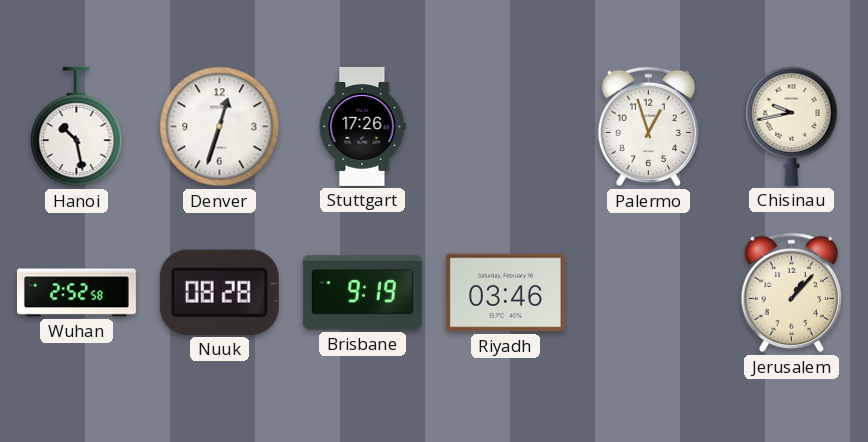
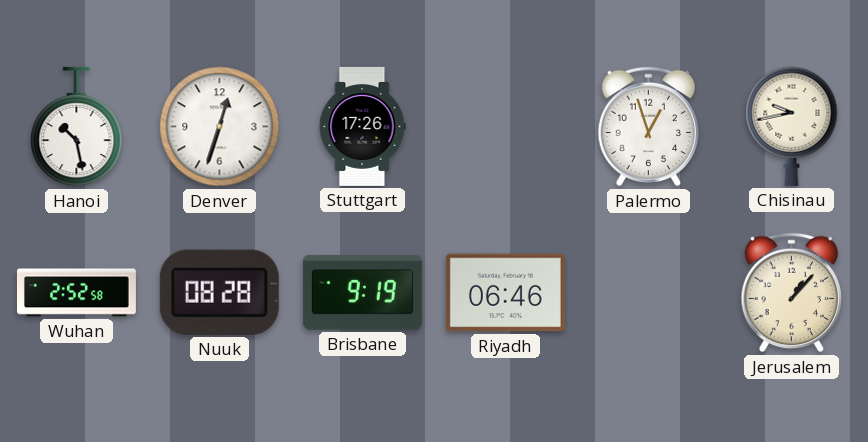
Riyadh: 03:46 -> 06:46 (505, 293)
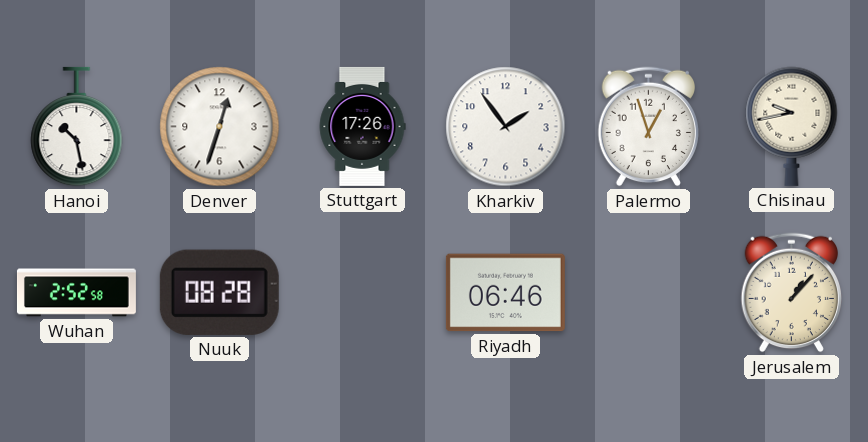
Kharkiv: none -> 1:54 (506, 127)
Brisbane: 9:19 -> none (362, 293)
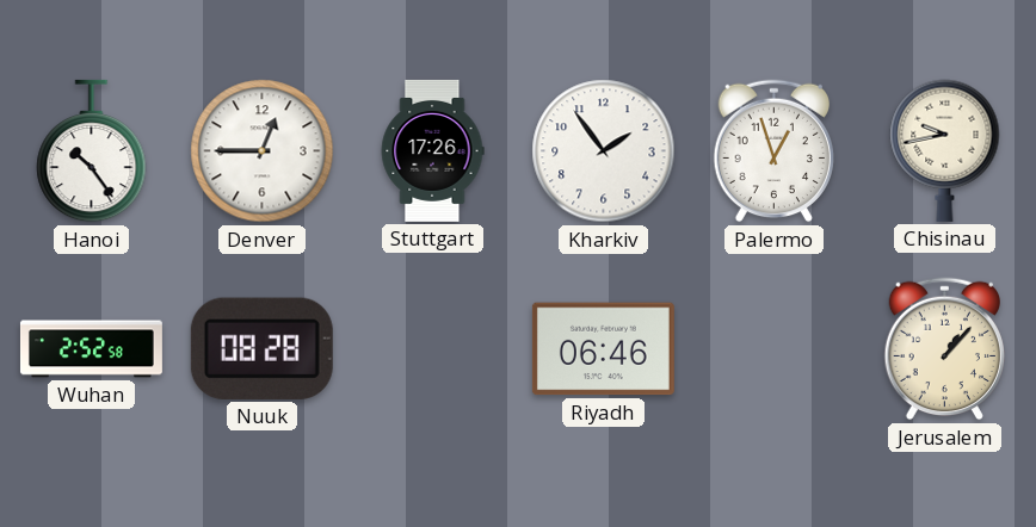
Hanoi: 10:28 -> 10:24 (92, 151)
Denver: 12:33 -> 12:45 (263, 151)
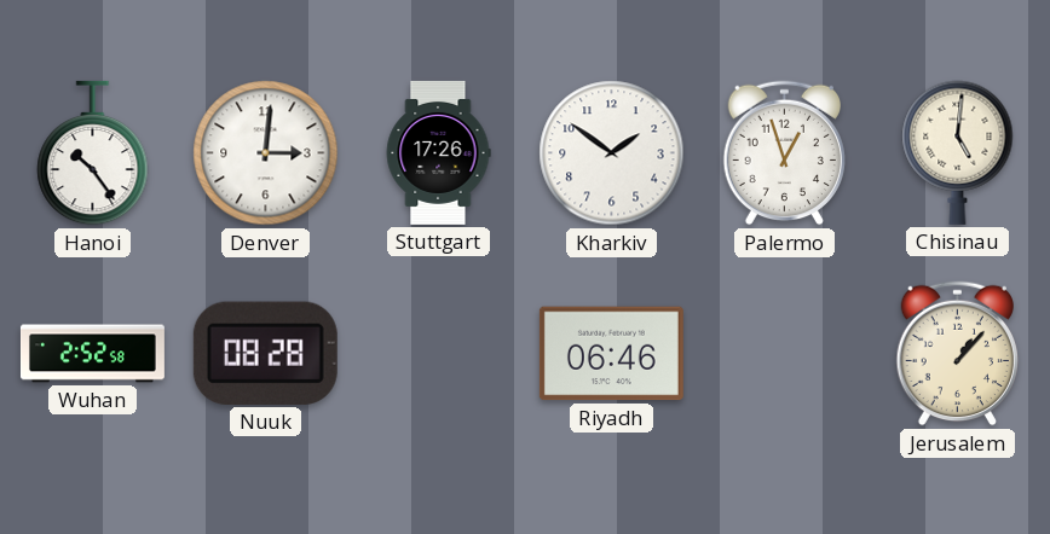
Denver: 12:45 -> 3:01 (266, 153)
Kharkiv: 1:54 -> 1:51 (612, 153)
Chisinau: 9:43 -> 5:01 (958, 152)
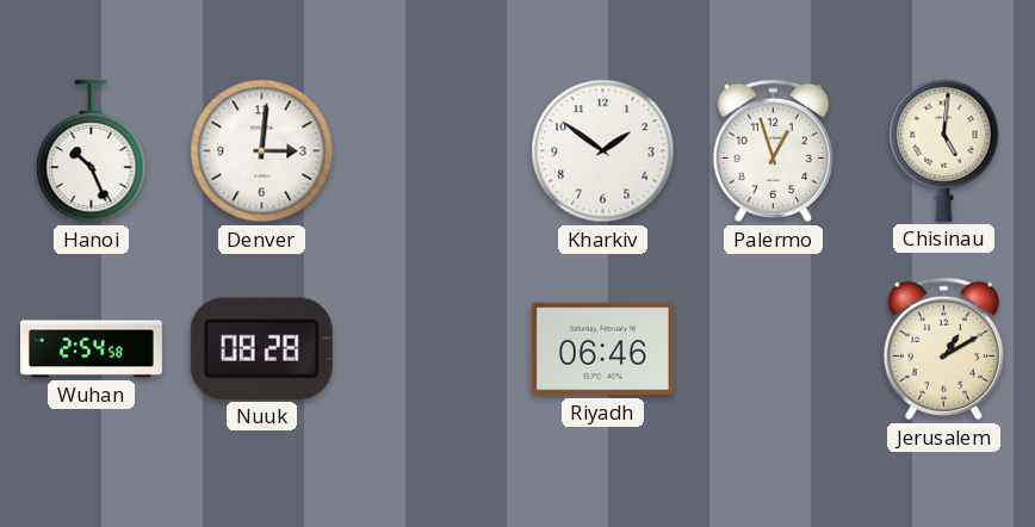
Hanoi: 10:24 -> 10:26 (92, 151)
Stuttgart: 17:26 -> none (438, 152)
Wuhan: 2:52 -> 2:54 (91, 349)
Jerusalem: 1:07 -> 1:10 (943, 349)
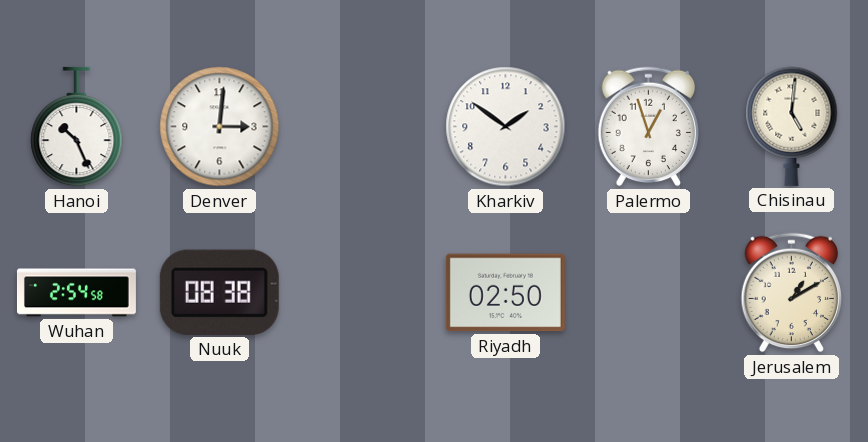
Nuuk: 08:28 -> 08:38 (219, 292)
Riyadh: 06:46 -> 02:50 (505, 293)
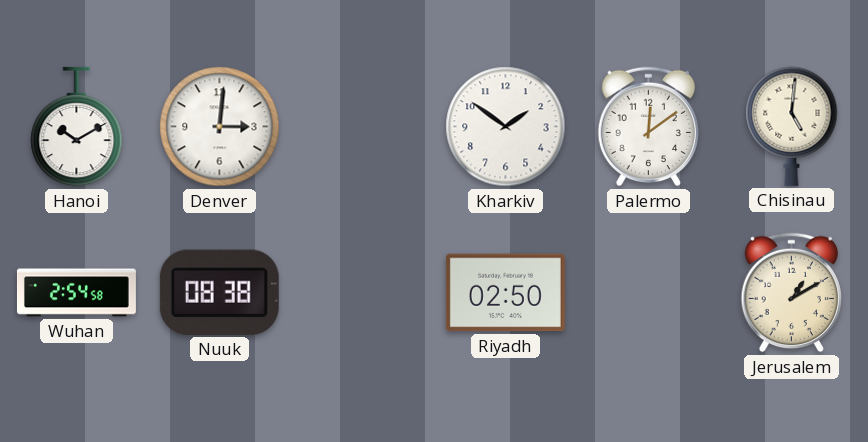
Hanoi: 10:26 -> 10:10 (77, 127)
Palermo: 12:57 -> 12:09 (648, 127)
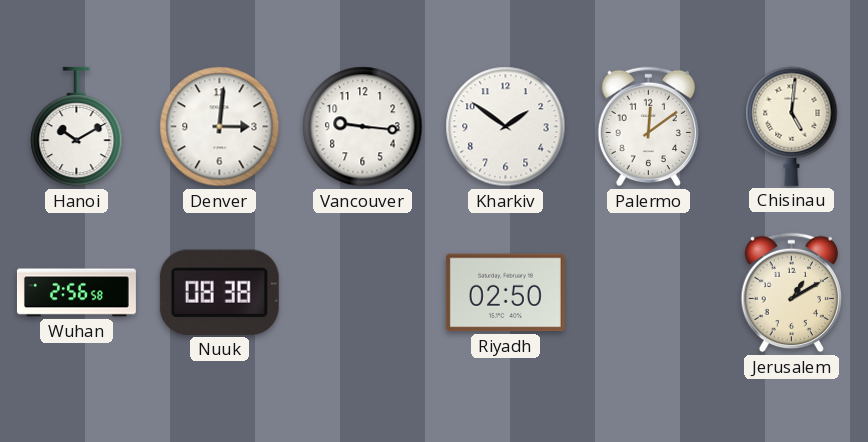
Vancouver: none -> 9:16 (363, 127)
Wuhan: 2:54 -> 2:56 (76, 293)
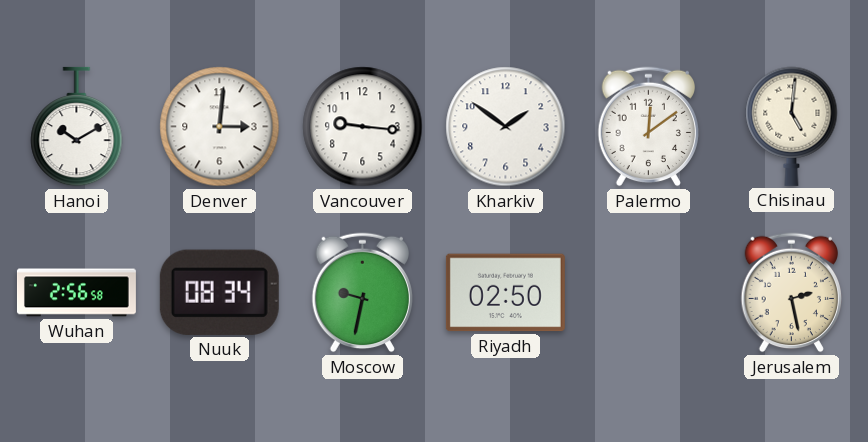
Nuuk: 08:38 -> 08:34 (219, 292)
Moscow: none -> 9:32 (362, 293)
Jerusalem: 1:10 -> 2:28 (791, 293)
